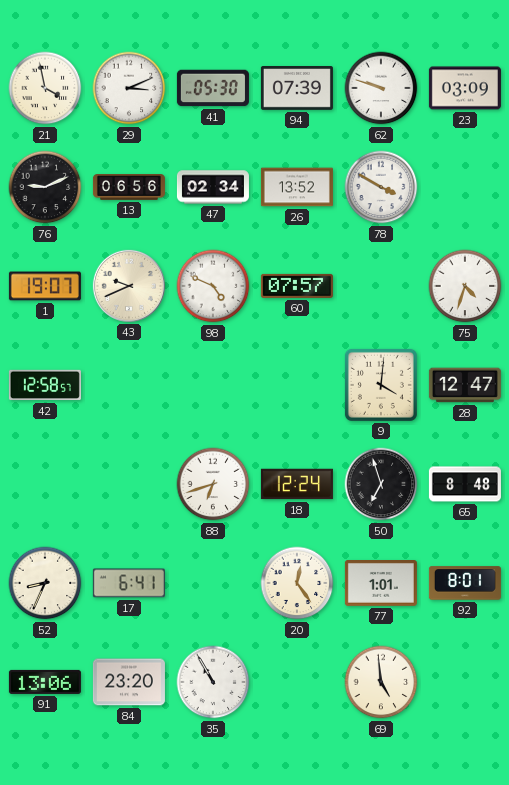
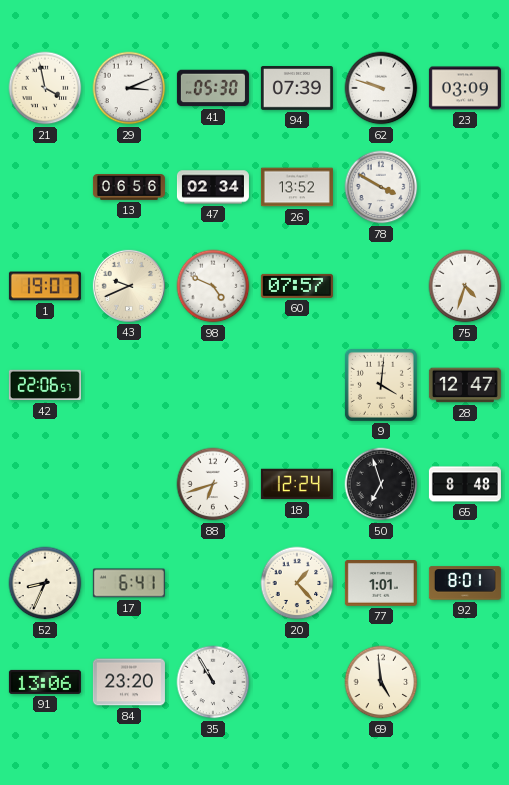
76: 9:11 -> none (45, 187)
42: 12:58 -> 22:06 (45, 385)
20: 12:24 -> 1:23 (297, 583)
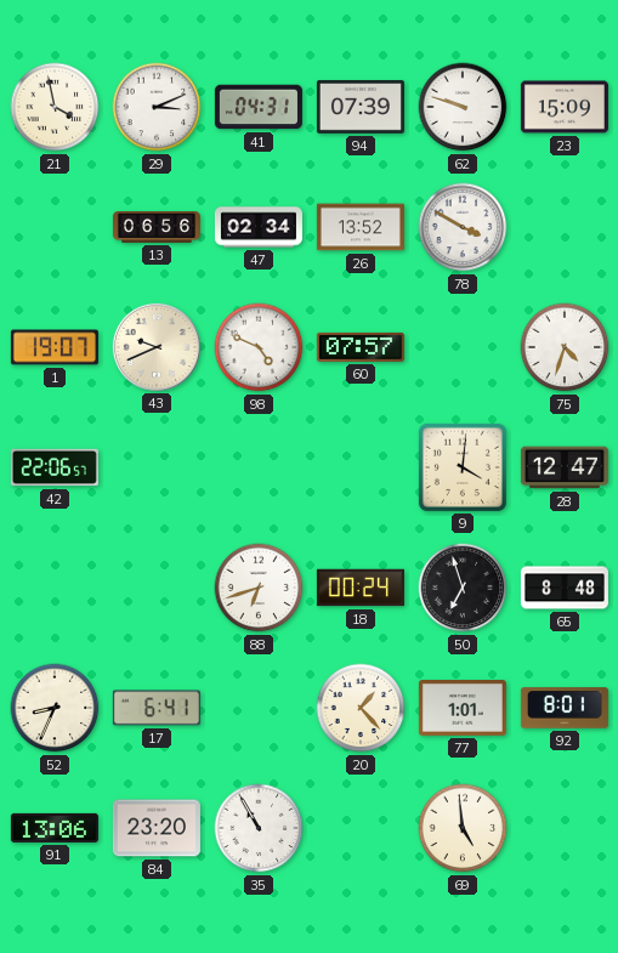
41: 05:30 -> 04:31 (259, 107)
23: 03:09 -> 15:09 (565, 107)
18: 12:24 -> 00:24 (361, 588)
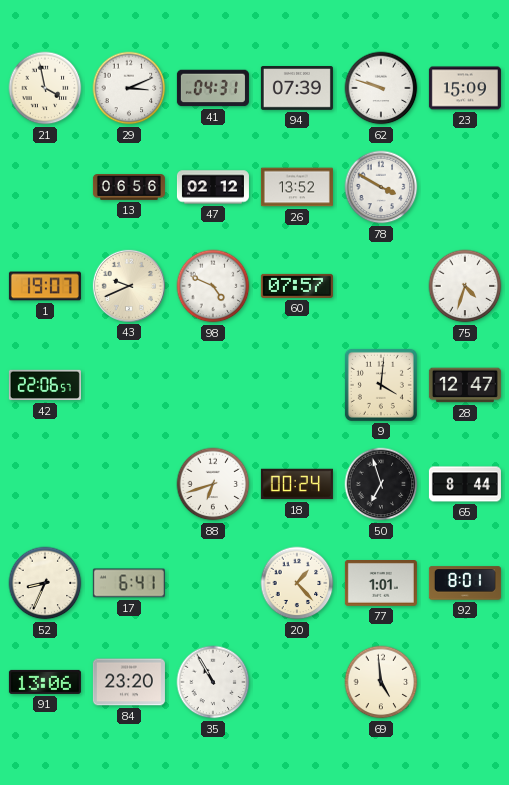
47: 02:34 -> 02:12 (213, 187)
65: 8:48 -> 8:44 (465, 484)
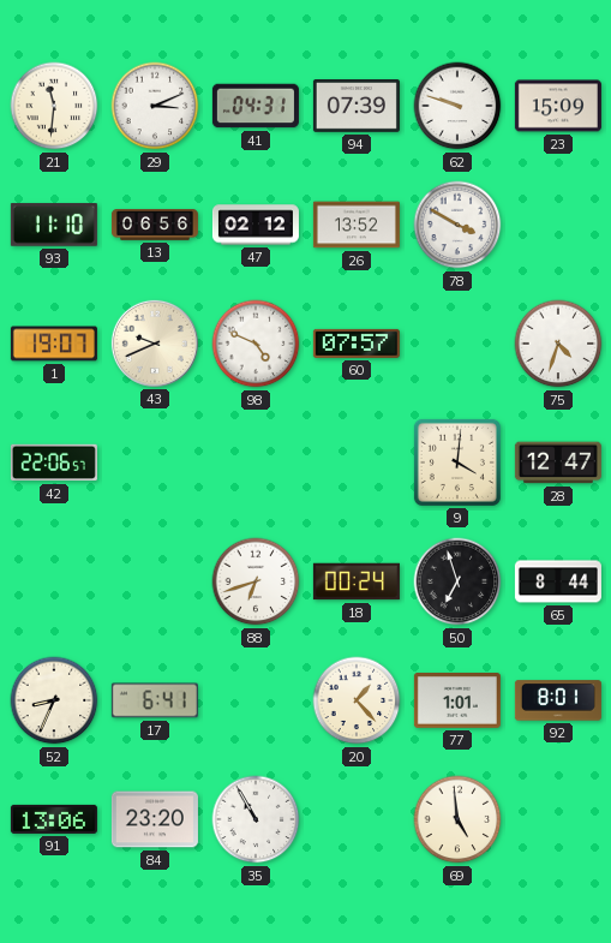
21: 3:58 -> 11:31 (54, 106)
93: none -> 11:10 (54, 225)
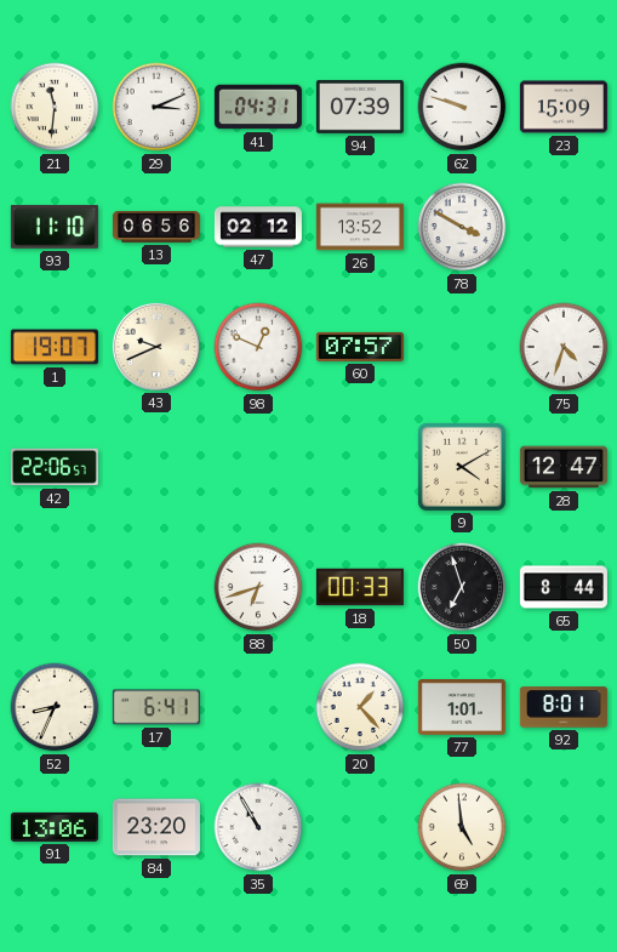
98: 4:49 -> 12:49 (258, 347)
9: 4:01 -> 4:10 (462, 467)
18: 00:24 -> 00:33 (360, 587)
